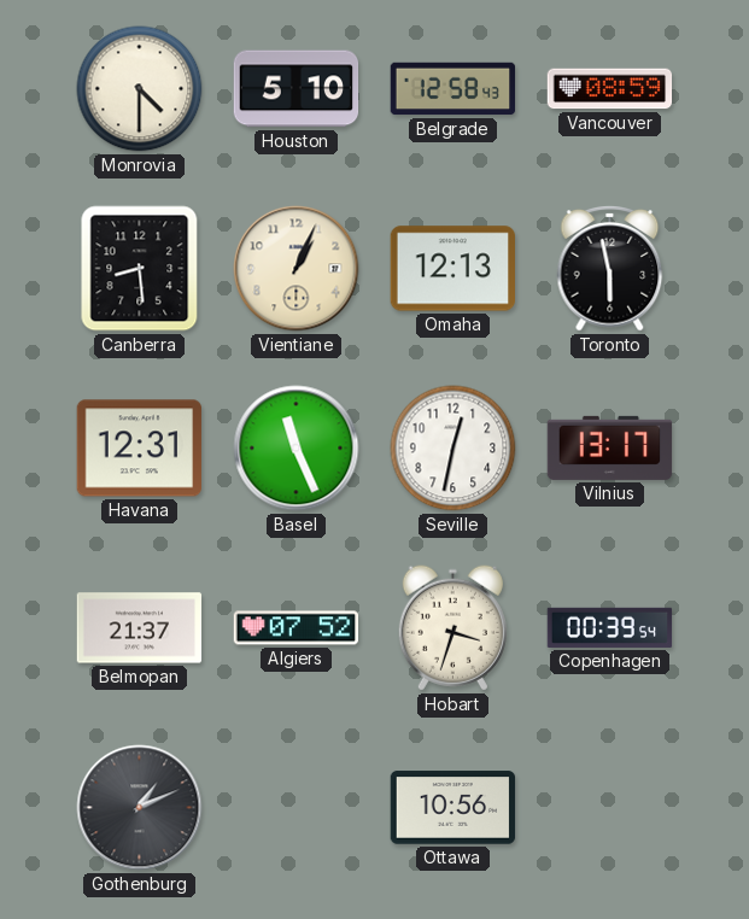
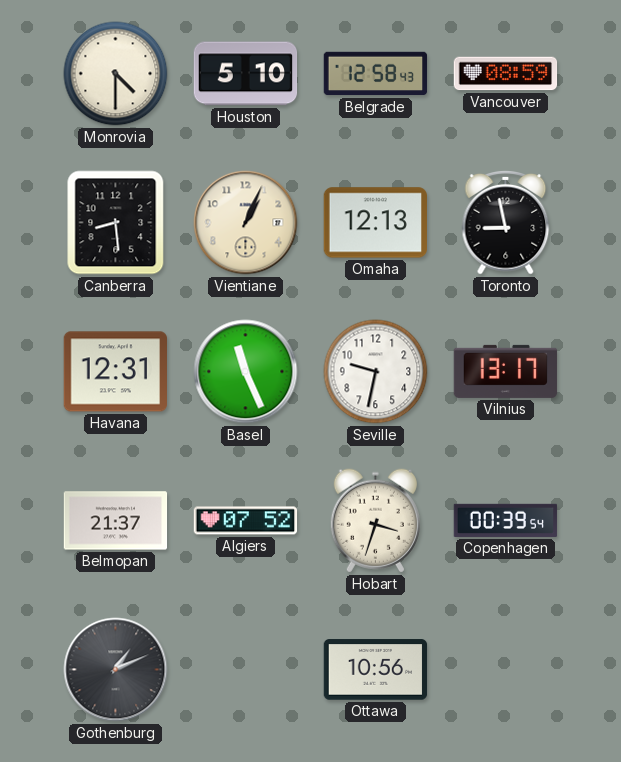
Toronto: 5:58 -> 8:58 (506, 222)
Seville: 12:32 -> 9:32 (376, 372)
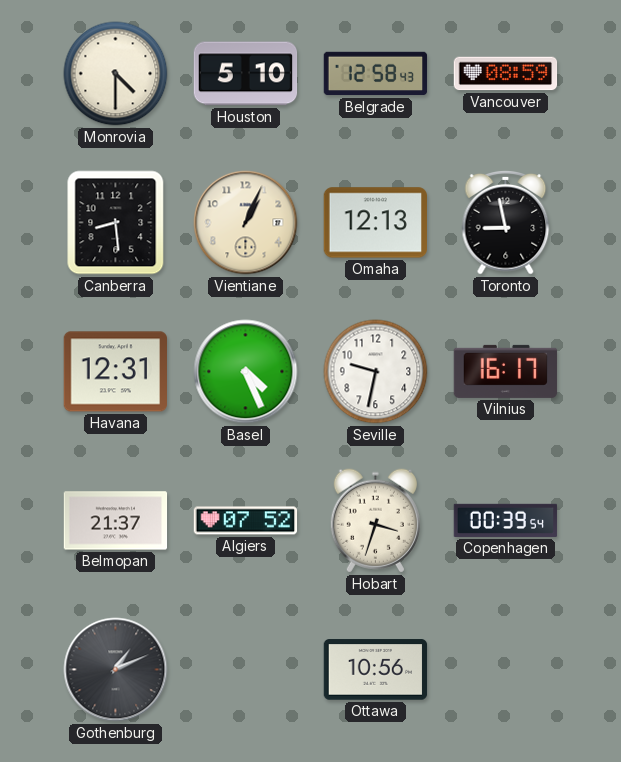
Basel: 11:26 -> 4:26 (246, 372)
Vilnius: 13:17 -> 16:17 (506, 371)
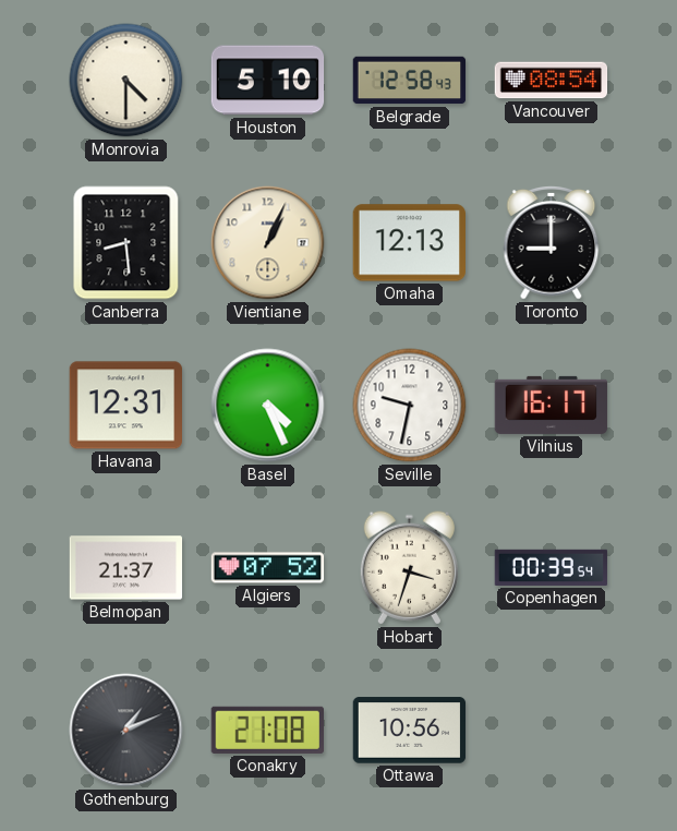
Vancouver: 08:59 -> 08:54 (552, 81)
Toronto: 8:58 -> 9:00 (552, 242)
Conakry: none -> 21:08 (267, 730)
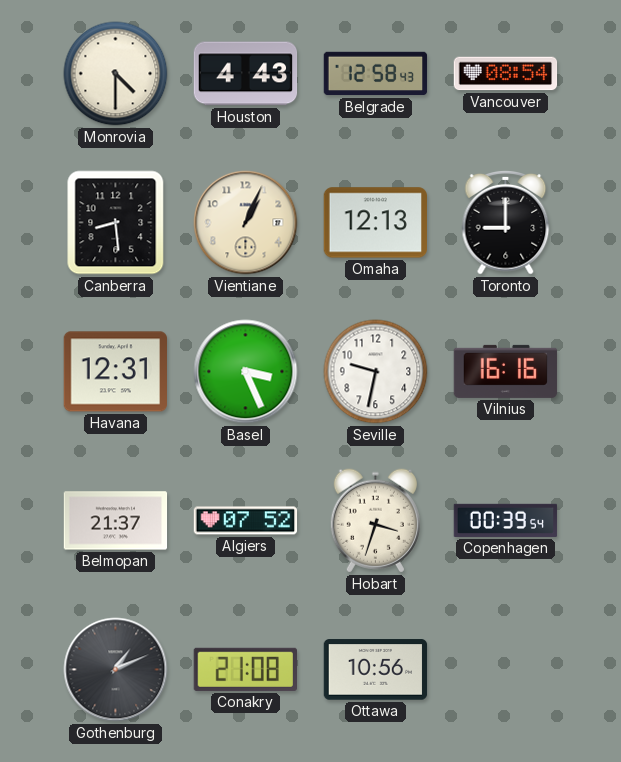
Houston: 5:10 -> 4:43 (246, 74)
Basel: 4:26 -> 3:26 (246, 372)
Vilnius: 16:17 -> 16:16 (506, 371)
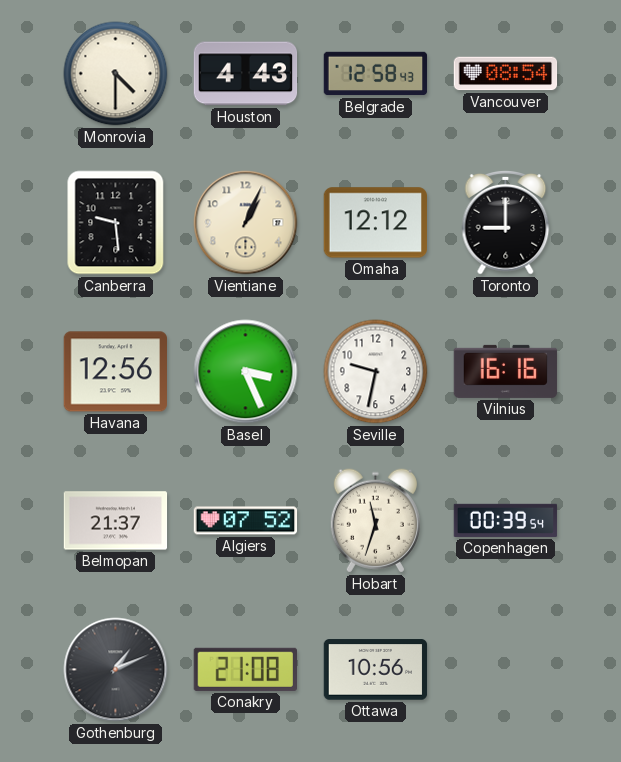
Canberra: 8:29 -> 9:29 (116, 223)
Omaha: 12:13 -> 12:12 (375, 223)
Havana: 12:31 -> 12:56 (115, 372)
Hobart: 3:33 -> 11:33 (375, 521)
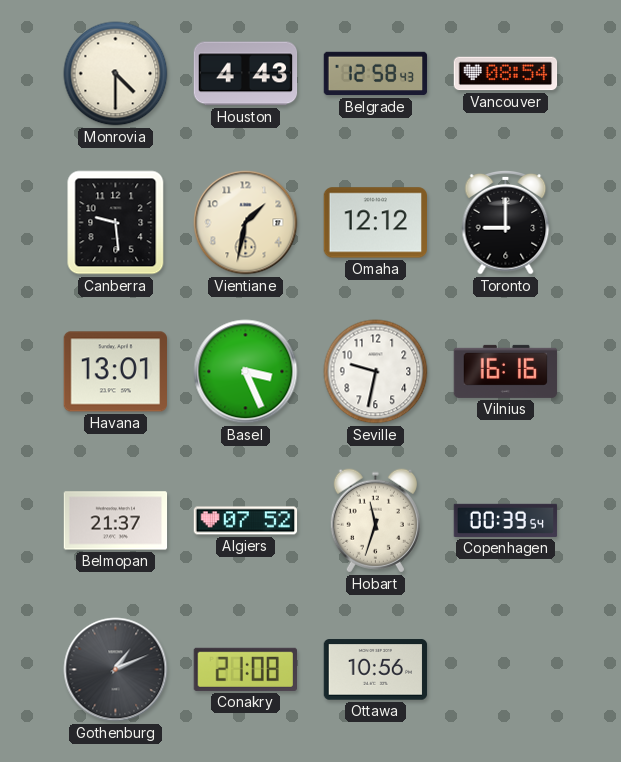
Vientiane: 1:04 -> 1:32 (246, 223)
Havana: 12:56 -> 13:01 (115, 372)
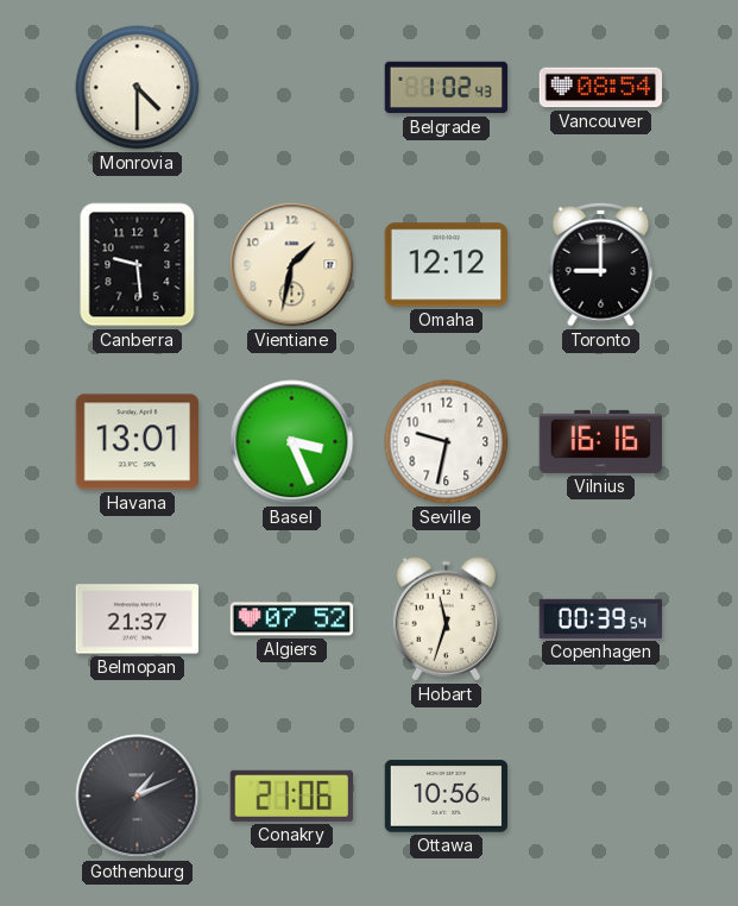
Houston: 4:43 -> none (246, 74)
Belgrade: 12:58 -> 1:02 (447, 88)
Conakry: 21:08 -> 21:06 (291, 795)
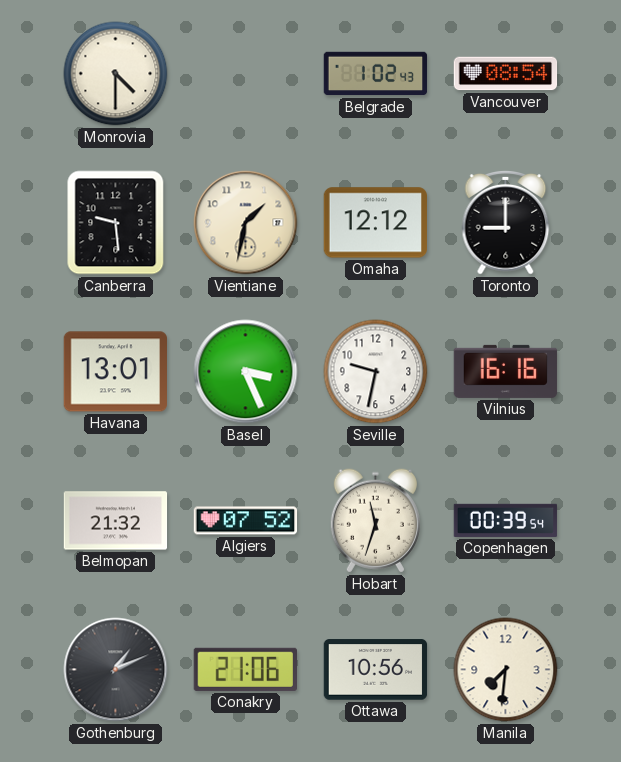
Belmopan: 21:37 -> 21:32 (116, 521)
Manila: none -> 7:31 (506, 670)
